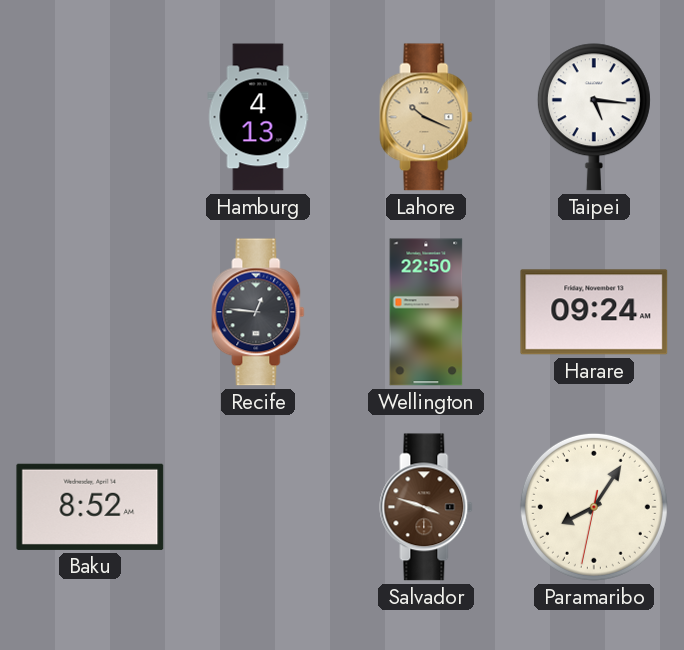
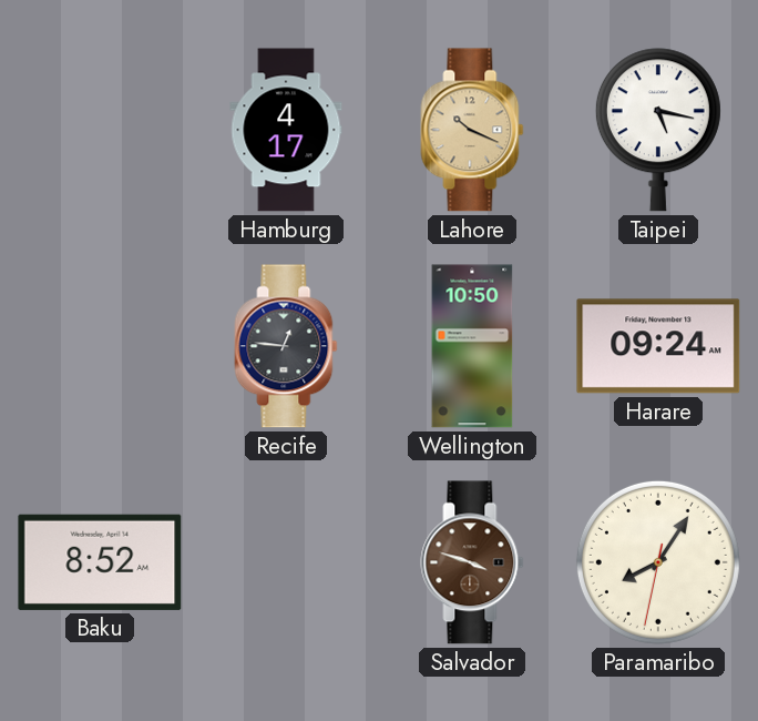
Hamburg: 4:13 -> 4:17 (286, 130)
Taipei: 5:16 -> 5:17 (658, 130)
Wellington: 22:50 -> 10:50 (472, 346)
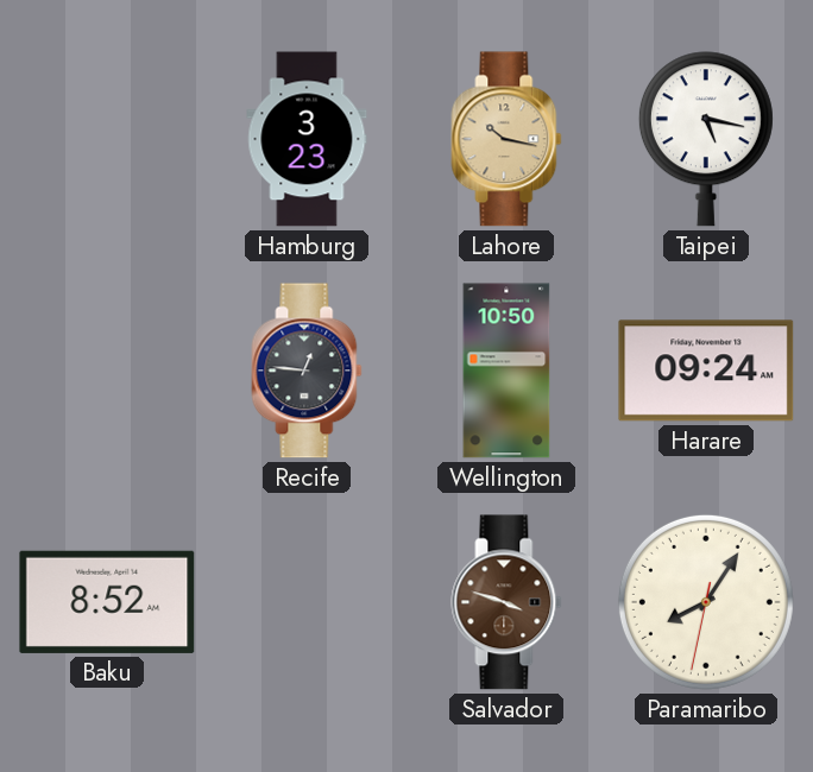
Hamburg: 4:17 -> 3:23 (307, 139)
Lahore: 10:19 -> 10:17 (506, 139)
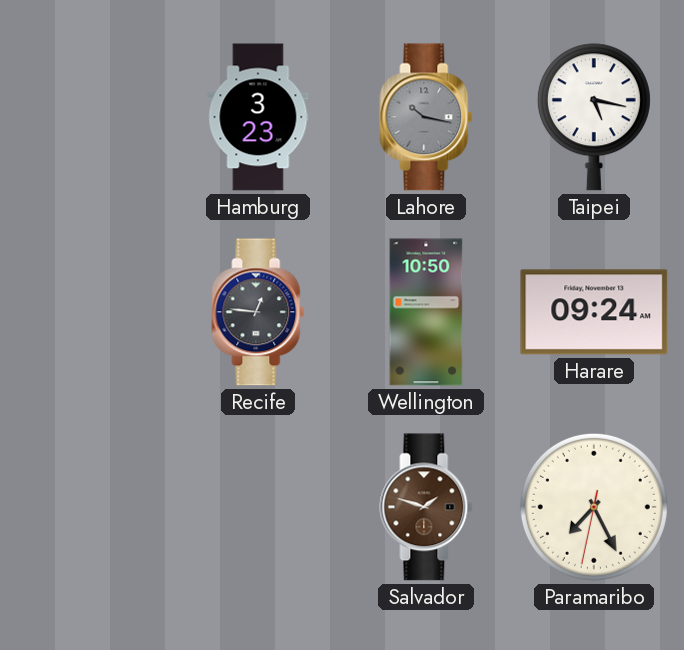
Lahore dial: champagne -> grey (426, 117)
Baku: 8:52 -> none (107, 602)
Salvador: 3:48 -> 1:48 (426, 507)
Paramaribo: 8:05 -> 7:25 (594, 507)
